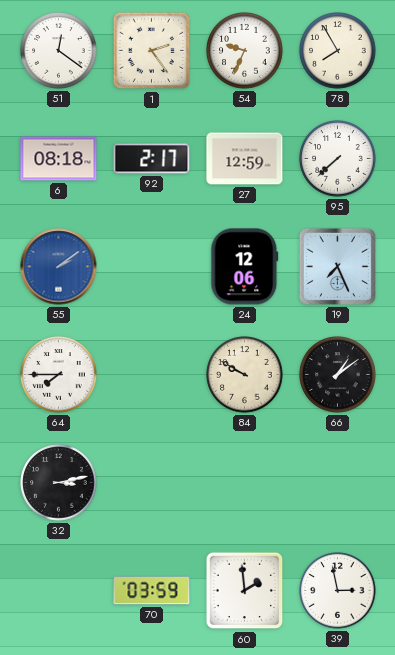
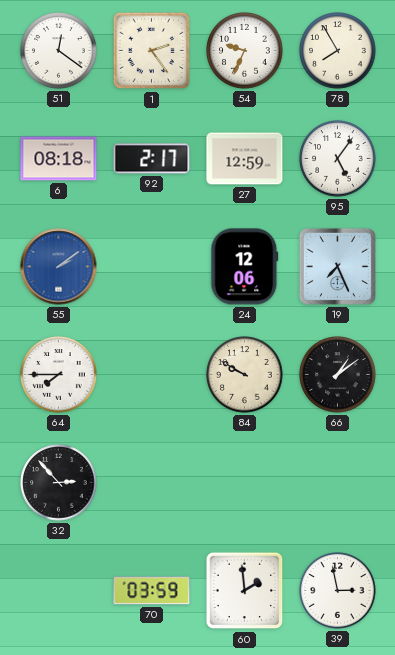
95: 7:38 -> 5:06 (338, 159)
32: 3:13 -> 2:53 (59, 483)
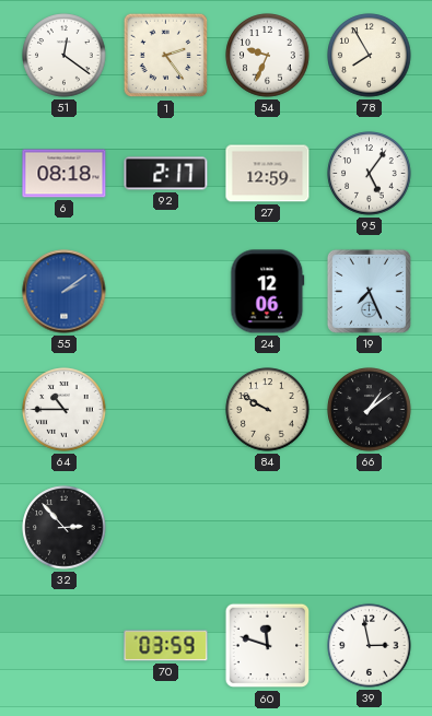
64: 7:45 -> 10:45 (65, 410)
60: 1:59 -> 11:48 (268, 646)
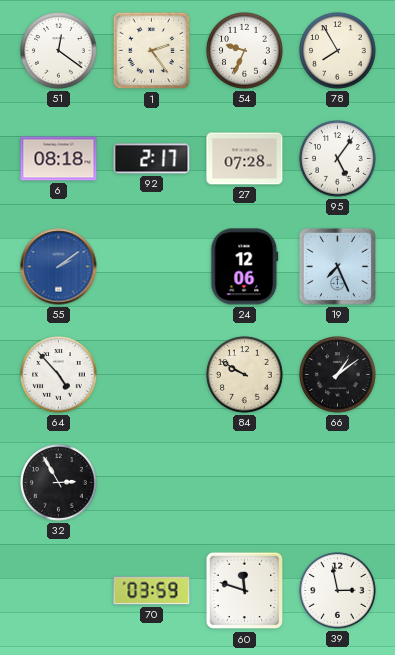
27: 12:59 -> 07:28 (245, 159)
64: 10:45 -> 4:53 (59, 375)
32: 2:53 -> 2:55 (59, 483)
